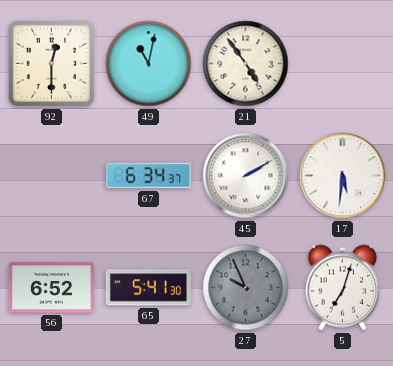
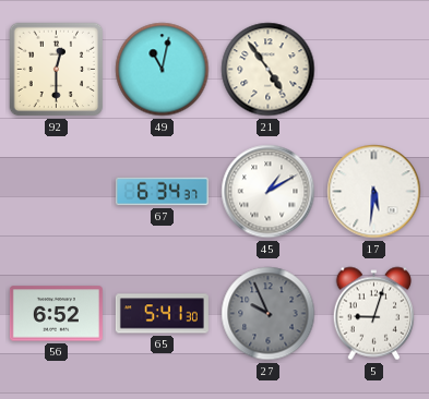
45: 2:10 -> 1:10 (269, 192)
5: 7:03 -> 9:03 (373, 314)
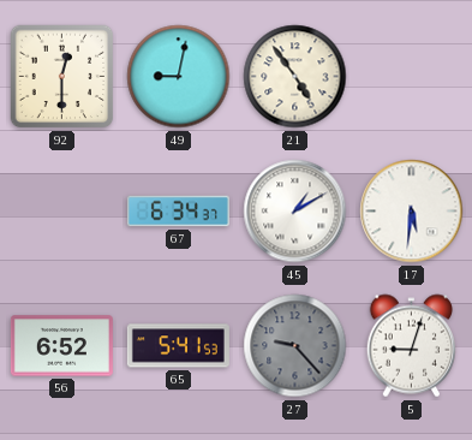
49: 11:02 -> 9:02 (179, 77)
65: 5:41:30 -> 5:41:53 (178, 346)
27: 9:56 -> 9:23 (295, 346)
